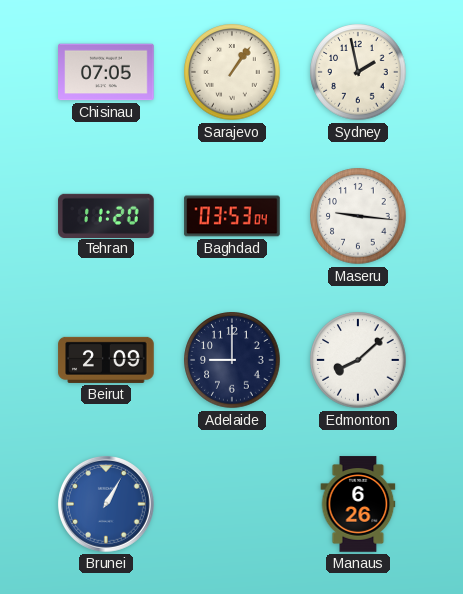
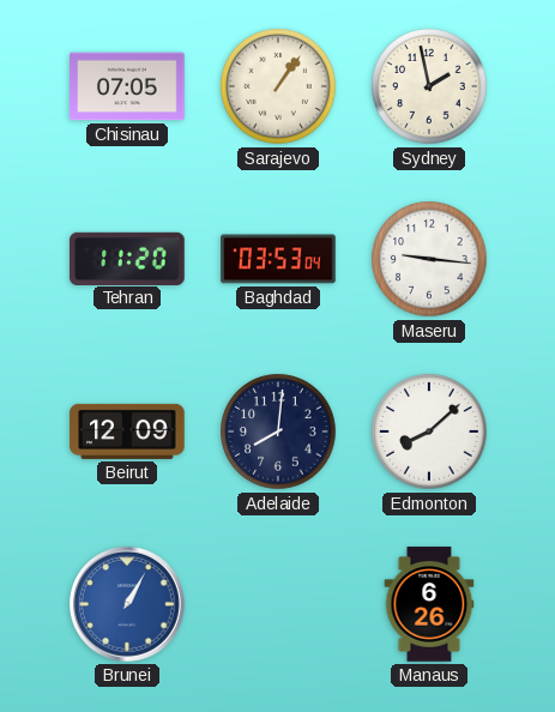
Beirut: 2:09 -> 12:09 (127, 432)
Adelaide: 9:00 -> 8:01 (278, 432)
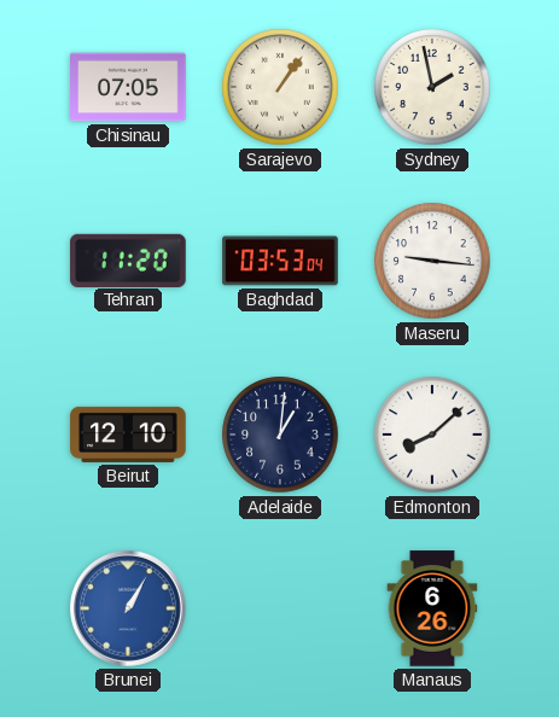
Beirut: 12:09 -> 12:10 (128, 435)
Adelaide: 8:01 -> 1:01 (280, 435)
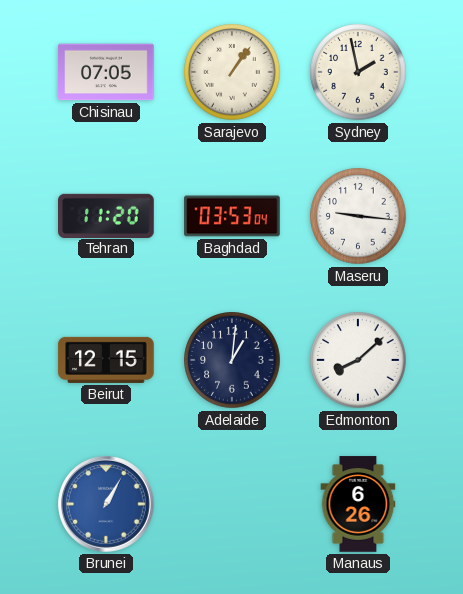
Beirut: 12:10 -> 12:15 (106, 360)
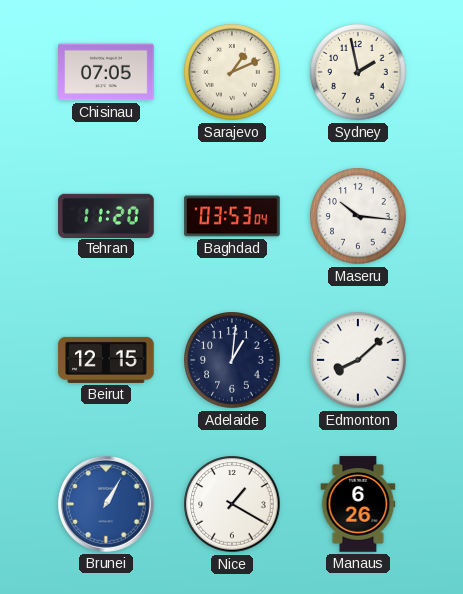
Sarajevo: 1:06 -> 1:11 (232, 72)
Maseru: 9:16 -> 10:16 (358, 216)
Nice: none -> 1:20 (232, 504)
